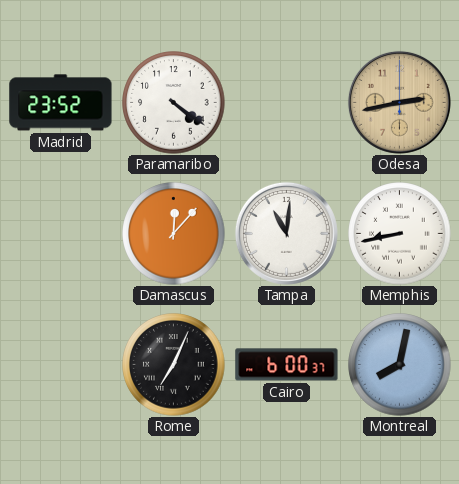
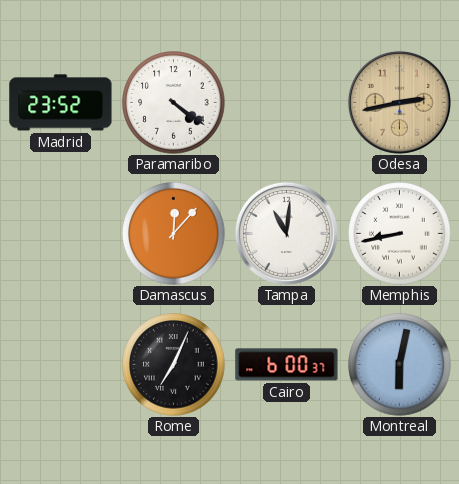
Montreal: 8:02 -> 6:02 (400, 365)
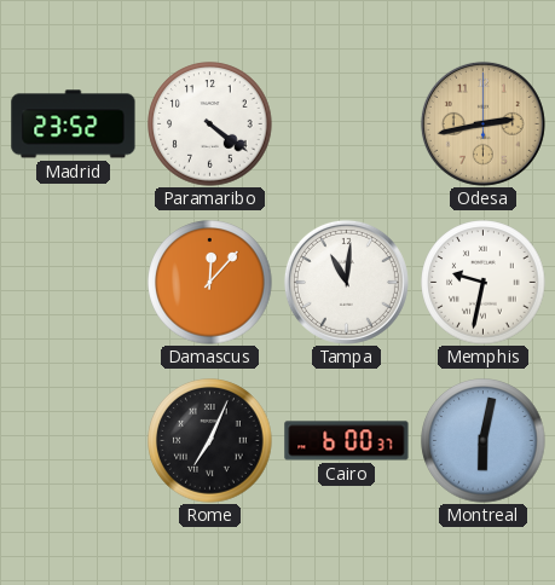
Memphis: 8:43 -> 9:32 (484, 283)
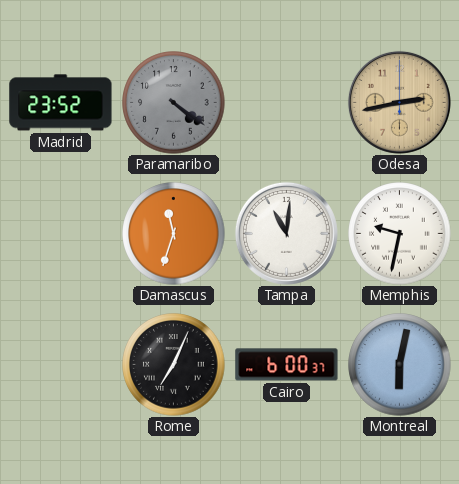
Paramaribo dial: white -> grey (174, 103)
Damascus: 12:07 -> 11:33 (174, 234)
